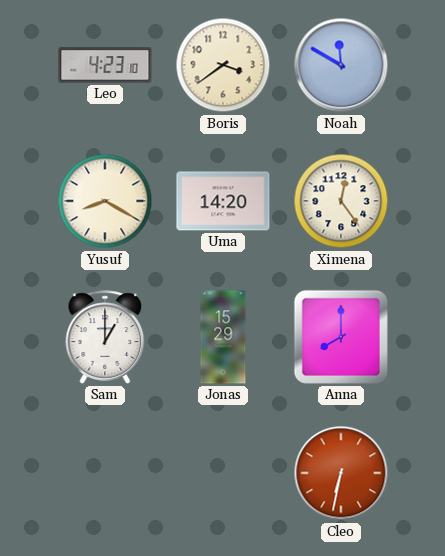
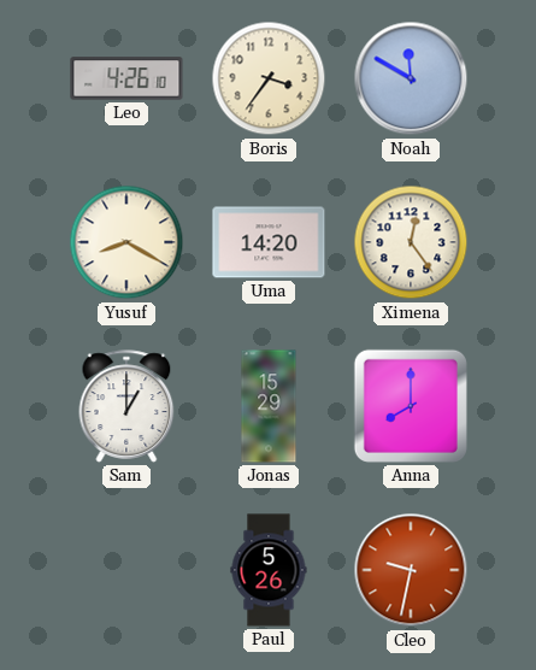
Leo: 4:23 -> 4:26 (126, 78)
Boris: 3:39 -> 3:36 (269, 78)
Paul: none -> 5:26 (269, 570)
Cleo: 6:32 -> 9:32 (411, 570)
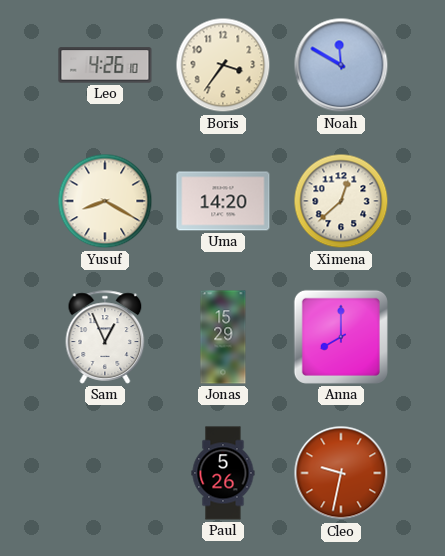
Ximena: 12:24 -> 12:38 (341, 201)
Sam: 1:00 -> 12:56 (105, 337)
